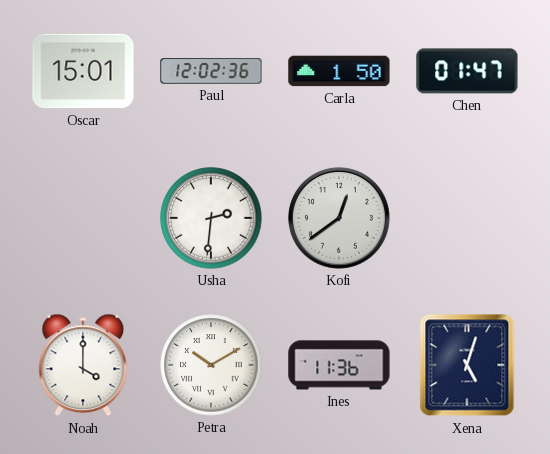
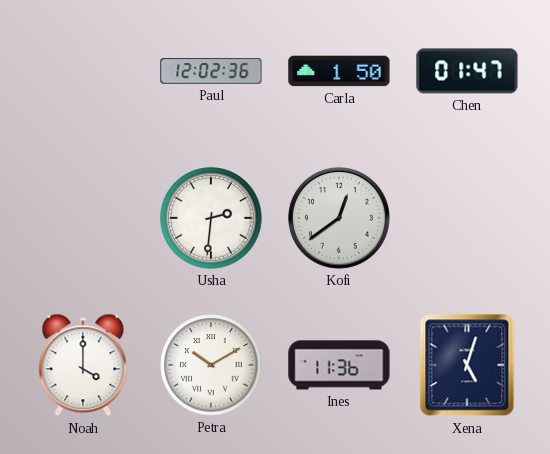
Oscar: 15:01 -> none (83, 71)
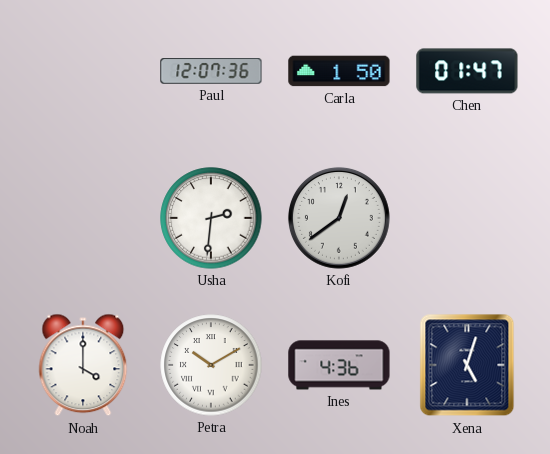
Paul: 12:02 -> 12:07 (211, 71)
Ines: 11:36 -> 4:36 (339, 365)
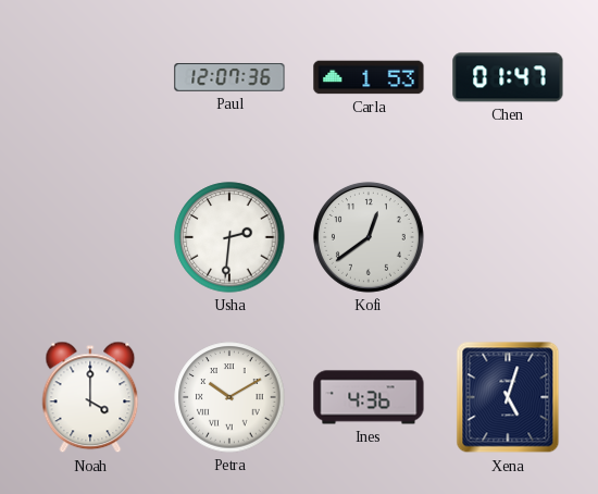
Carla: 1:50 -> 1:53 (369, 77)
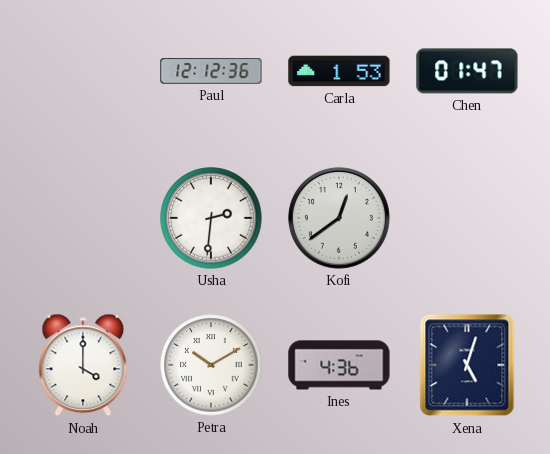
Paul: 12:07 -> 12:12 (211, 71)
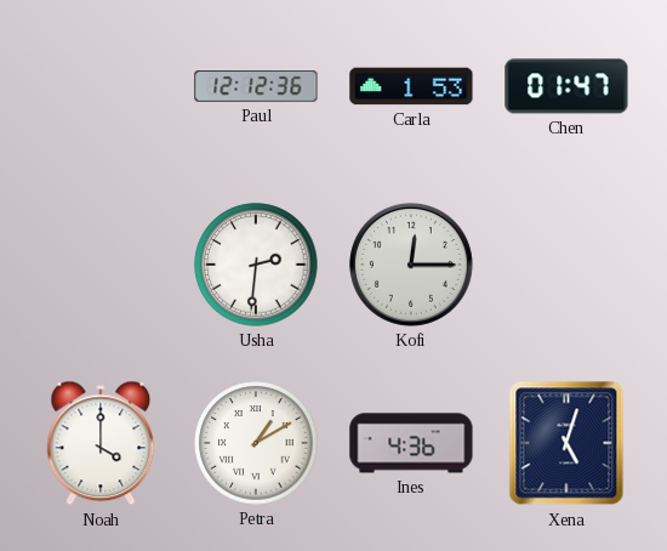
Kofi: 12:39 -> 12:15 (411, 265)
Petra: 10:10 -> 1:10 (256, 443)
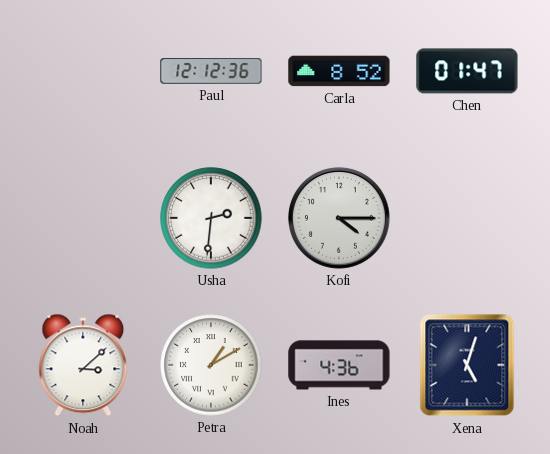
Carla: 1:53 -> 8:52 (339, 71)
Kofi: 12:15 -> 4:15 (339, 218)
Noah: 4:00 -> 3:08 (83, 365)
